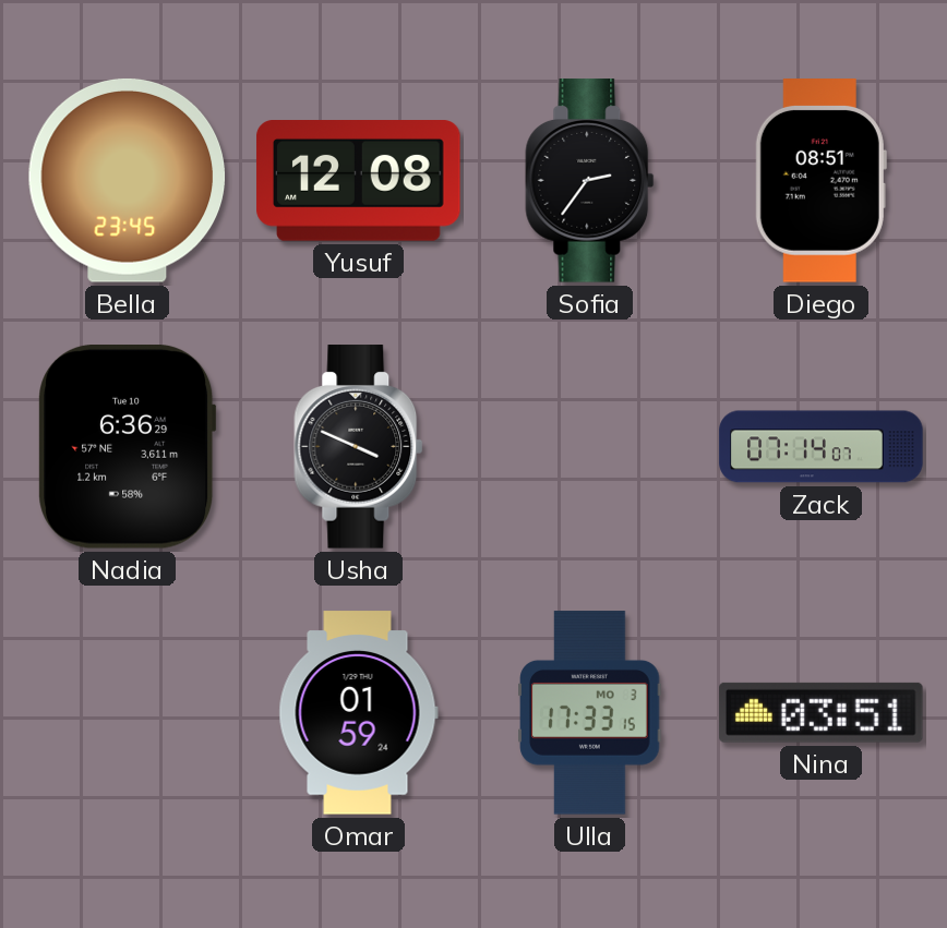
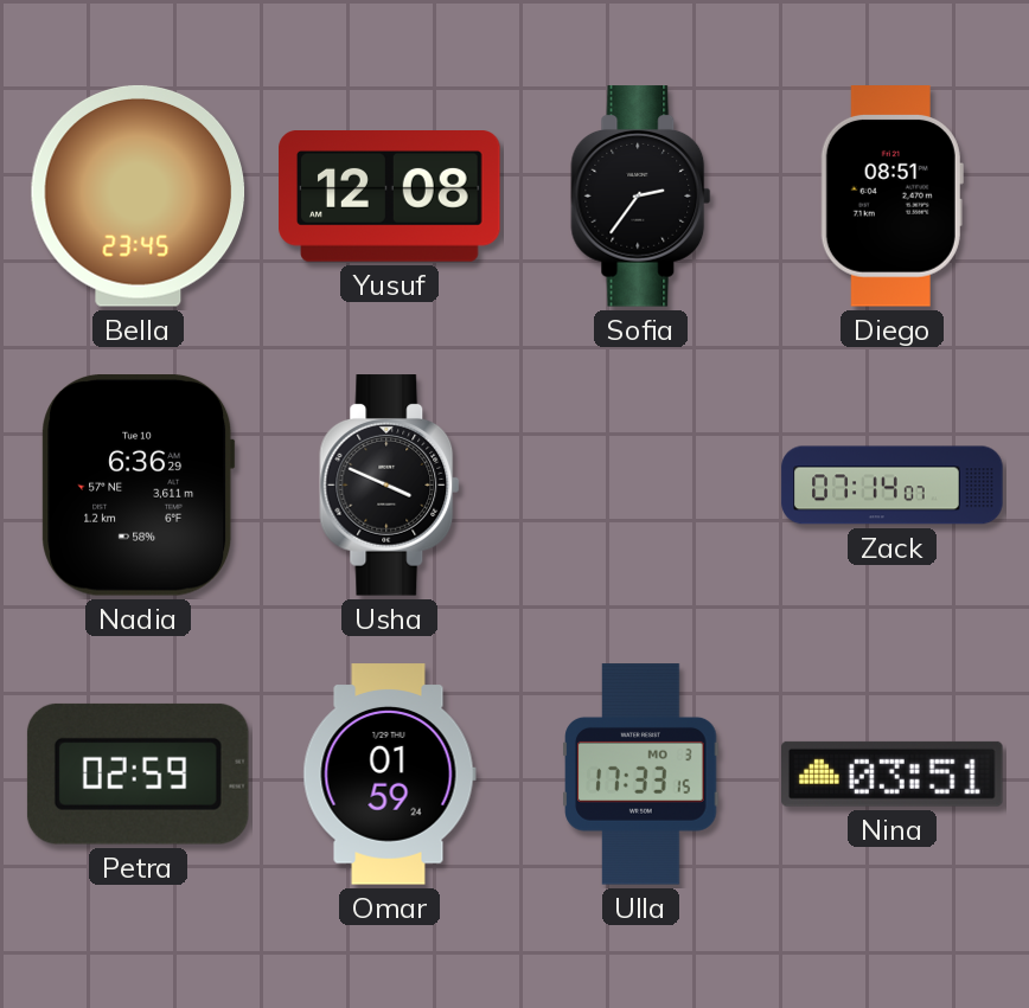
Petra: none -> 02:59 (138, 773)
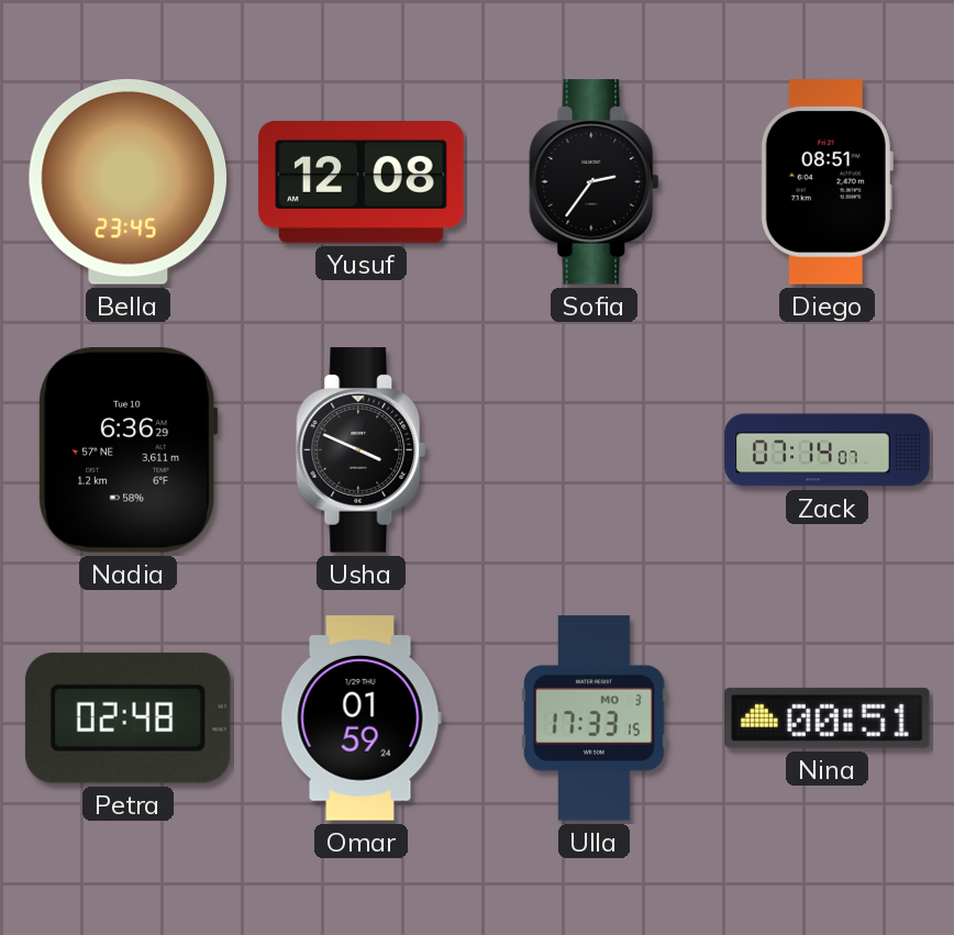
Petra: 02:59 -> 02:48 (127, 717)
Nina: 03:51 -> 00:51 (828, 717)
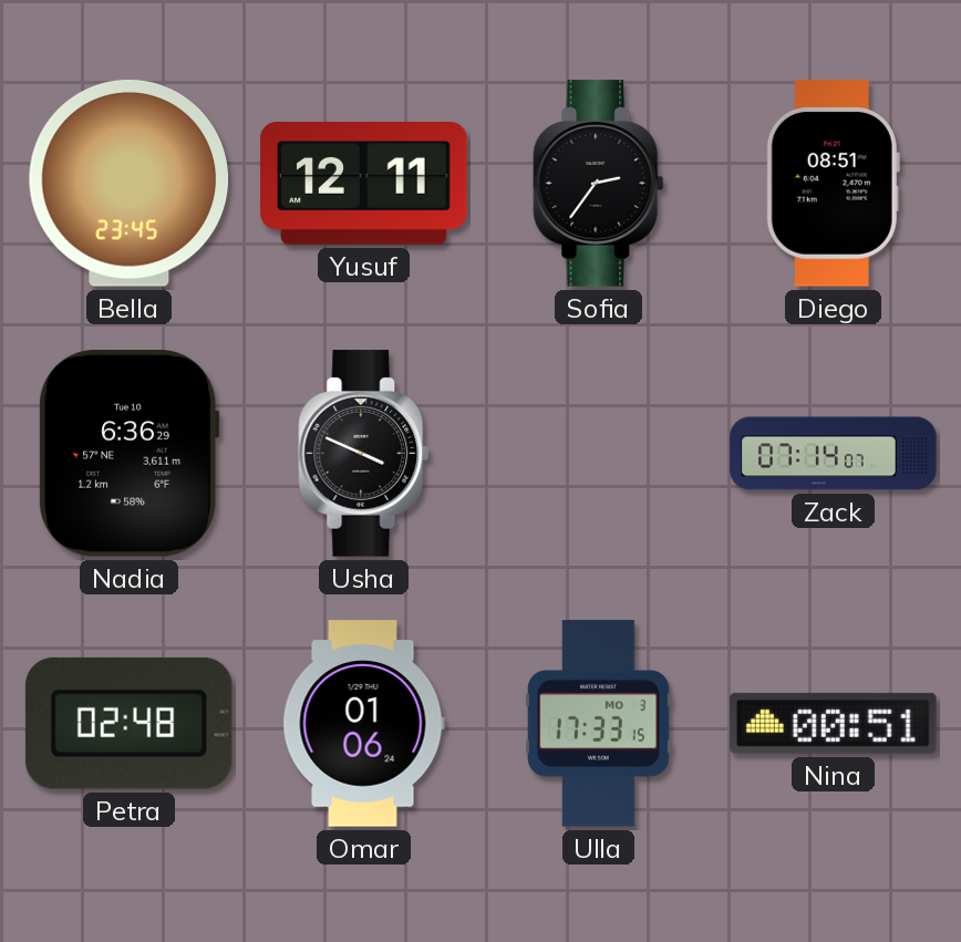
Yusuf: 12:08 -> 12:11 (364, 184)
Omar: 01:59 -> 01:06 (363, 724)
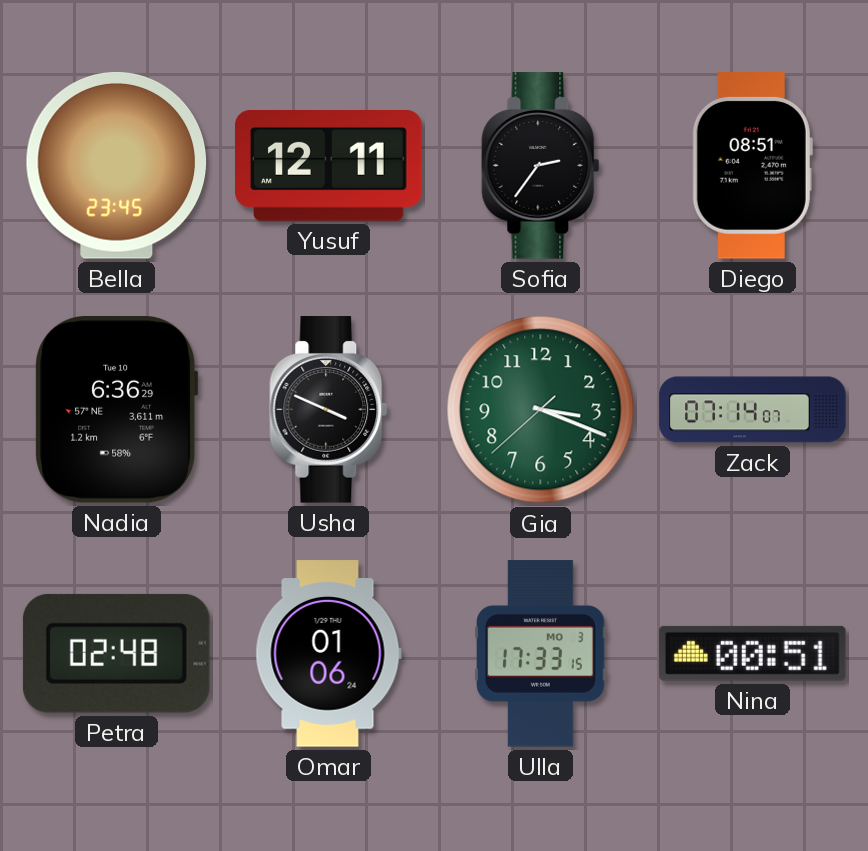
Gia: none -> 3:18 (541, 410)
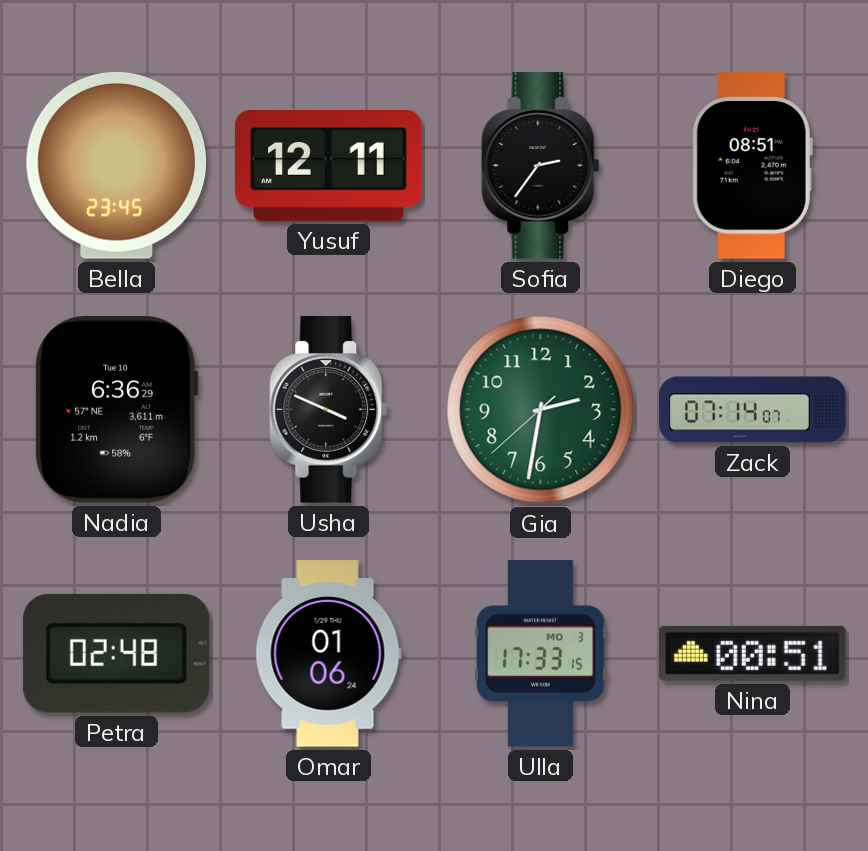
Gia: 3:18 -> 2:31 (541, 410)
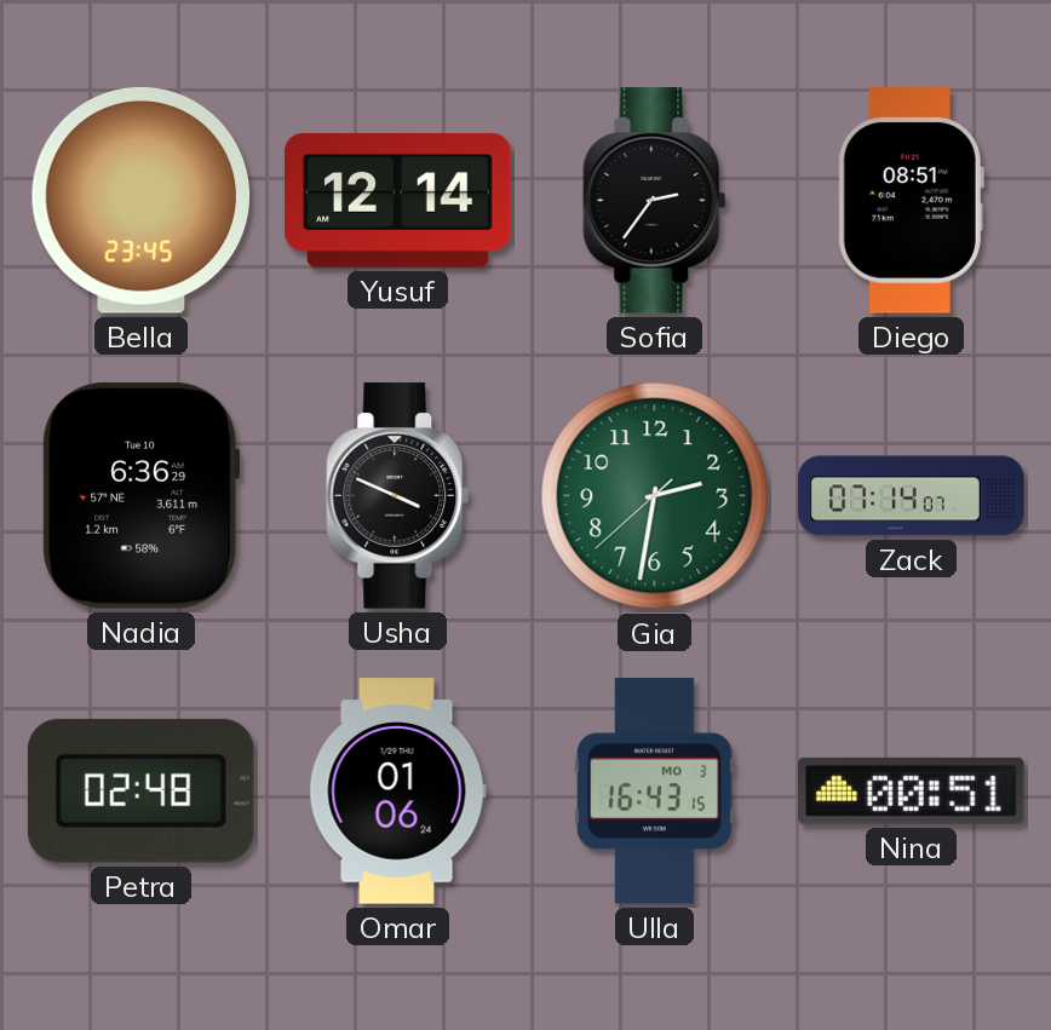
Yusuf: 12:11 -> 12:14 (398, 201)
Ulla: 17:33 -> 16:43 (655, 792)
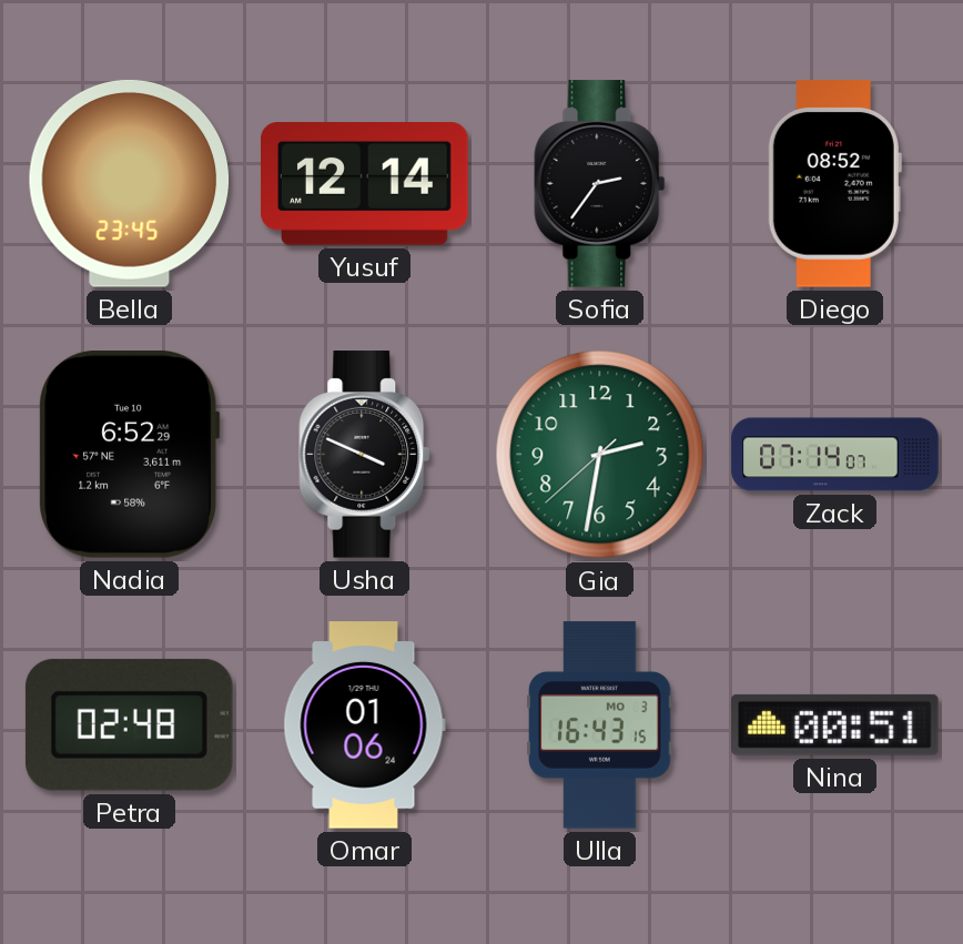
Diego: 08:51 -> 08:52 (834, 184)
Nadia: 6:36 -> 6:52 (130, 455)
